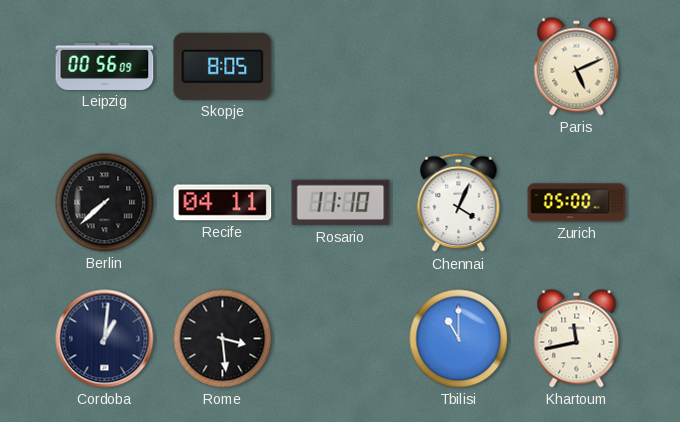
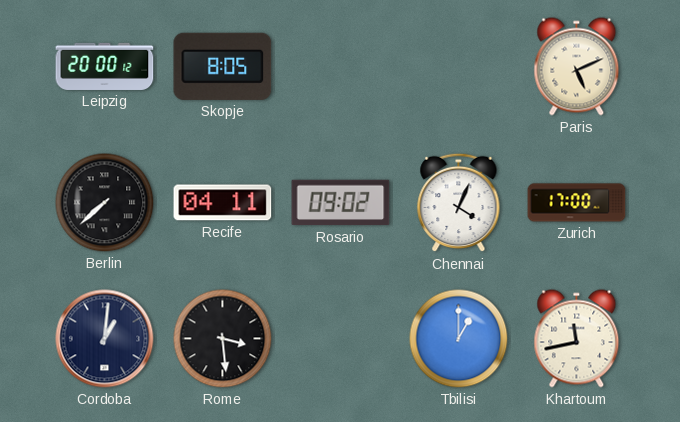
Leipzig: 00:56 -> 20:00 (105, 66)
Rosario: 11:10 -> 09:02 (341, 203)
Zurich: 05:00 -> 17:00 (577, 203)
Tbilisi: 11:00 -> 1:00 (459, 339)
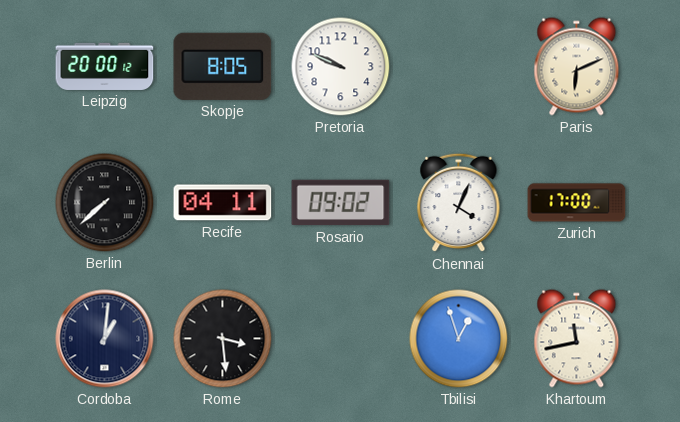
Pretoria: none -> 9:49 (341, 67)
Paris: 5:11 -> 6:11 (577, 67)
Tbilisi: 1:00 -> 12:57 (459, 339)
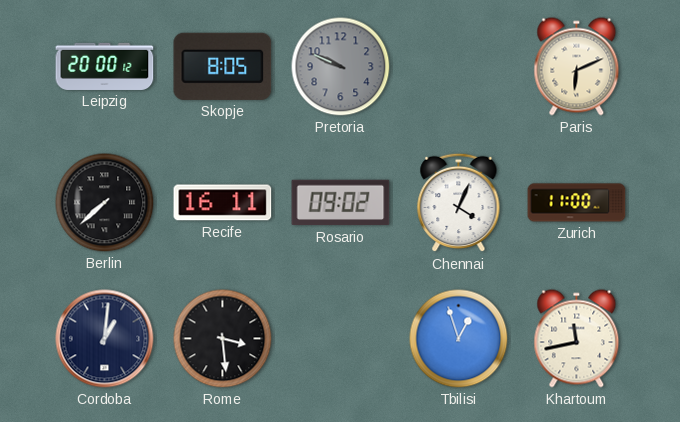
Pretoria dial: white -> grey (341, 67)
Recife: 04:11 -> 16:11 (223, 203)
Zurich: 17:00 -> 11:00 (577, 203)
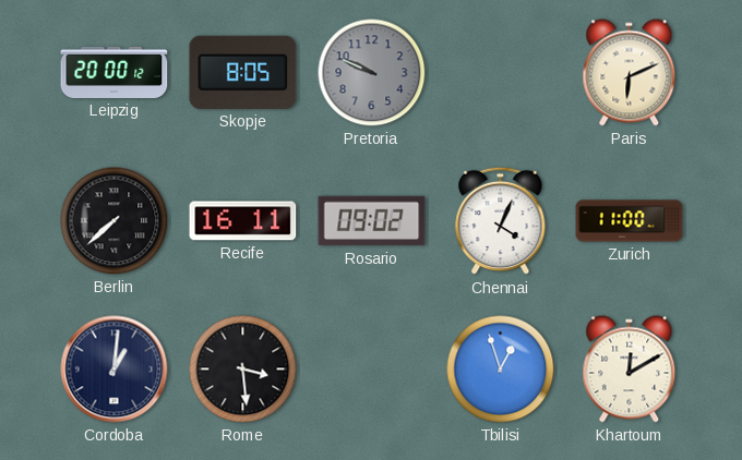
Khartoum: 11:43 -> 12:10 (630, 370)
